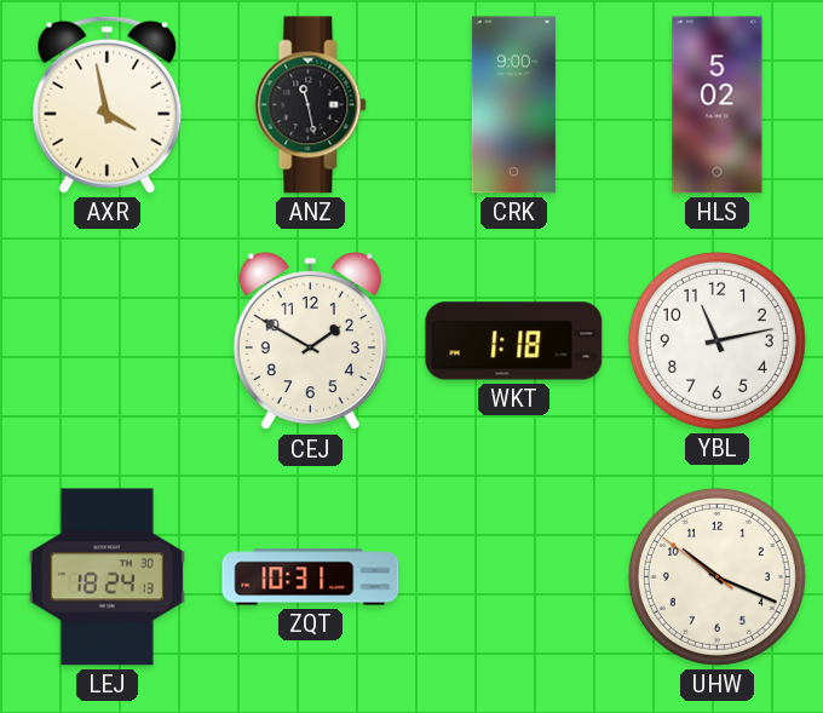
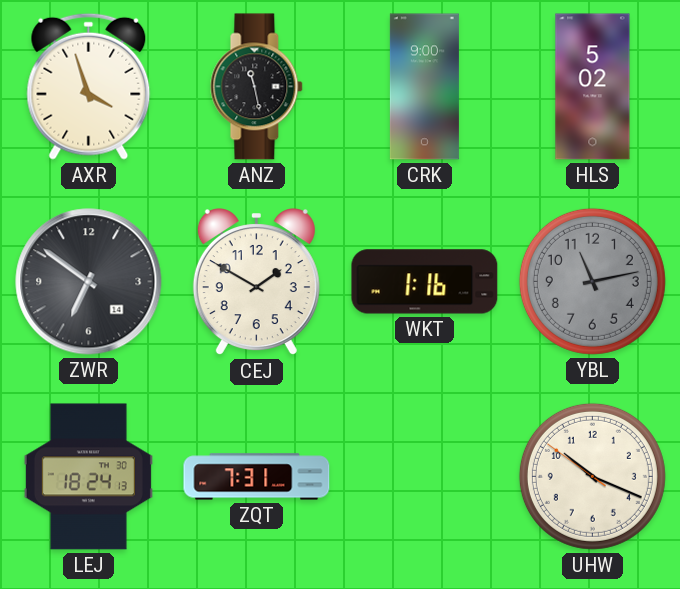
AXR: 3:58 -> 3:57 (89, 86)
ZWR: none -> 6:51 (89, 282)
WKT: 1:18 -> 1:16 (425, 282)
YBL dial: white -> grey (592, 281)
ZQT: 10:31 -> 7:31 (257, 477)
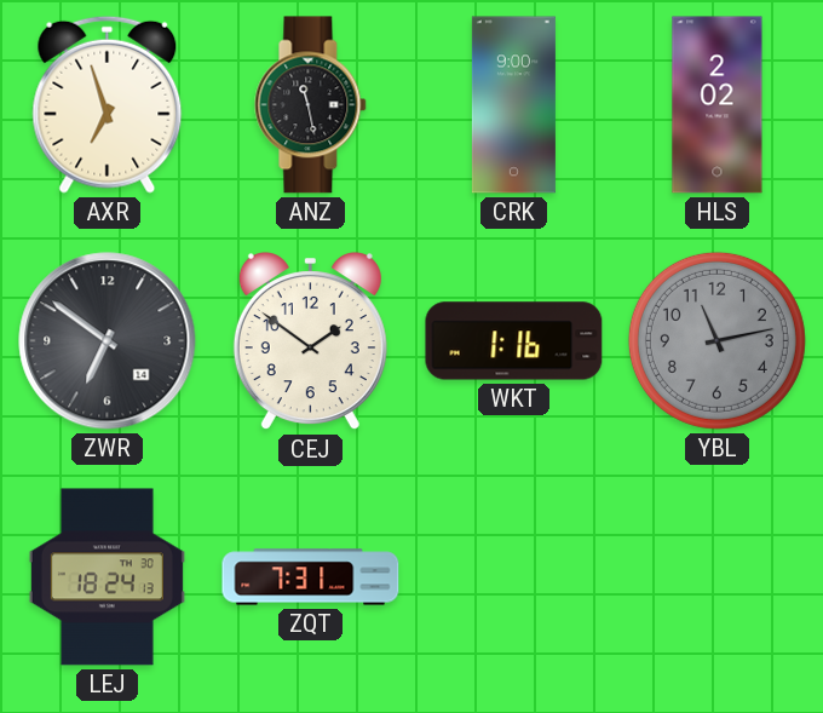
AXR: 3:57 -> 6:57 (108, 104)
HLS: 5:02 -> 2:02 (718, 105)
CEJ: 1:50 -> 1:51 (310, 341)
UHW: 10:18 -> none (592, 476)
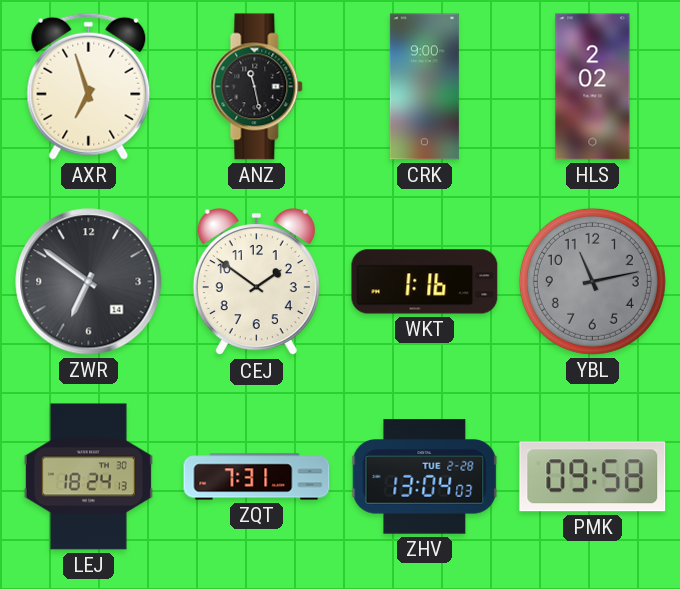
ZHV: none -> 13:04 (425, 477)
PMK: none -> 09:58 (593, 477)
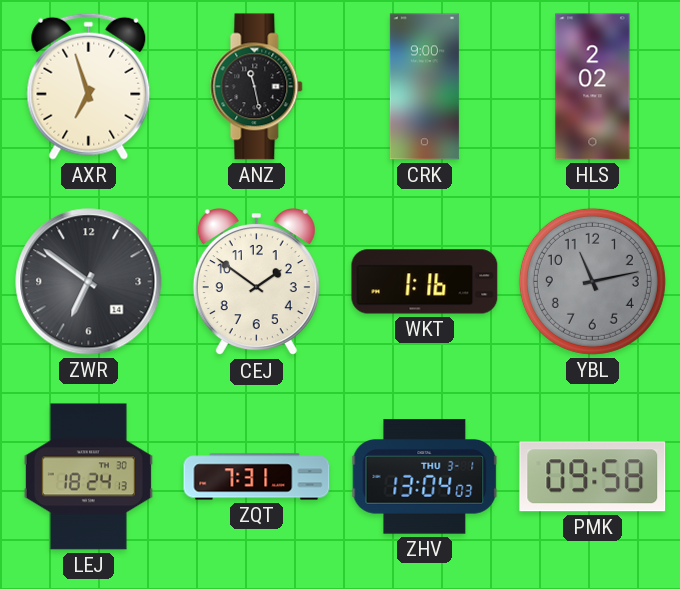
ZHV date: TUE 2-28 -> THU 3-1 (425, 477)
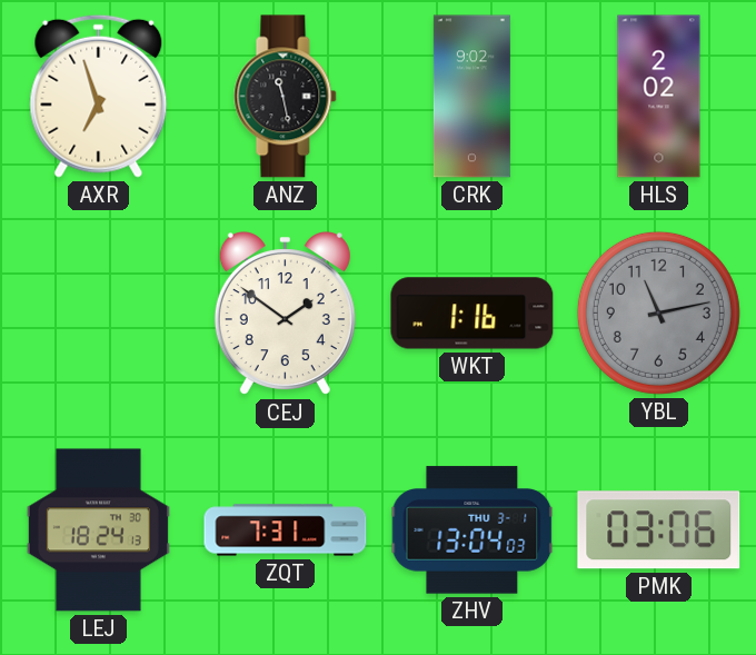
CRK: 9:00 -> 9:02 (471, 97)
ZWR: 6:51 -> none (89, 282)
PMK: 09:58 -> 03:06 (659, 530)
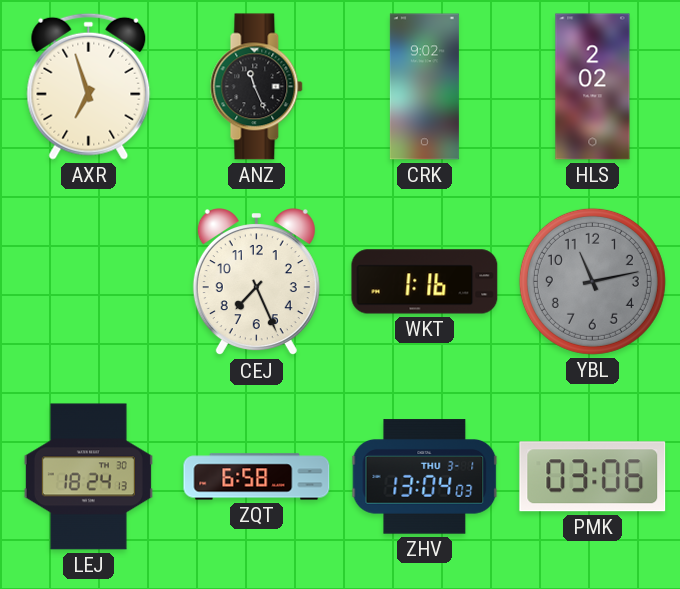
ANZ: 11:28 -> 11:26 (257, 87)
CEJ: 1:51 -> 7:26 (256, 282)
ZQT: 7:31 -> 6:58 (257, 477)
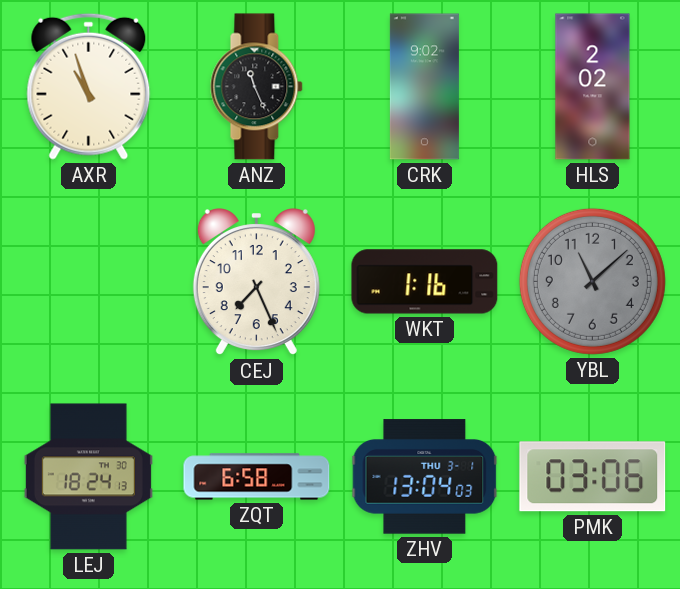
AXR: 6:57 -> 10:57 (89, 86)
YBL: 11:13 -> 11:08 (592, 281)
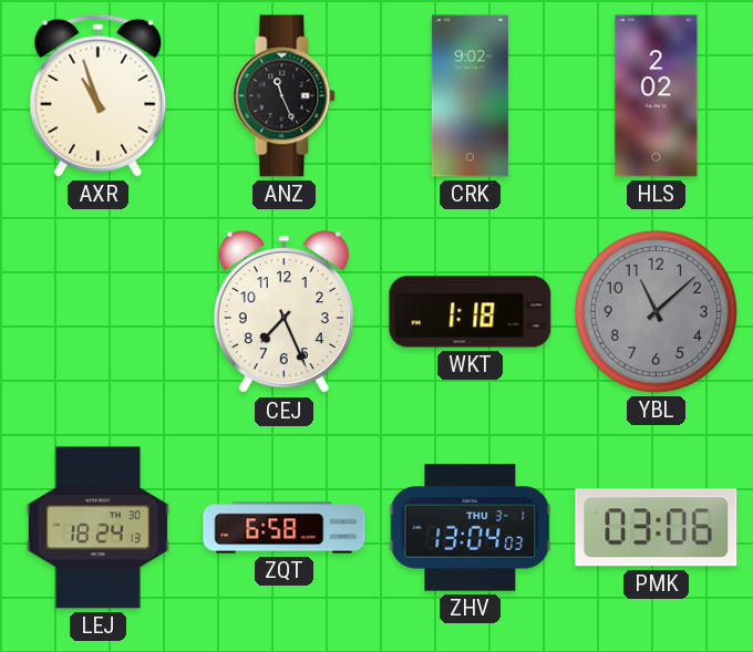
WKT: 1:16 -> 1:18 (471, 312)
